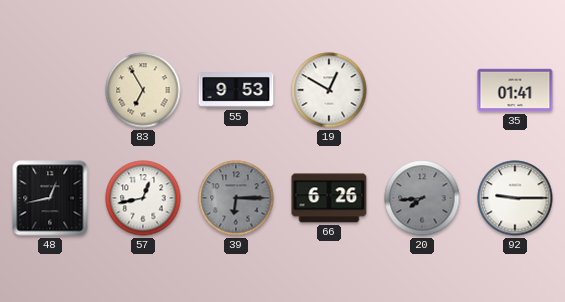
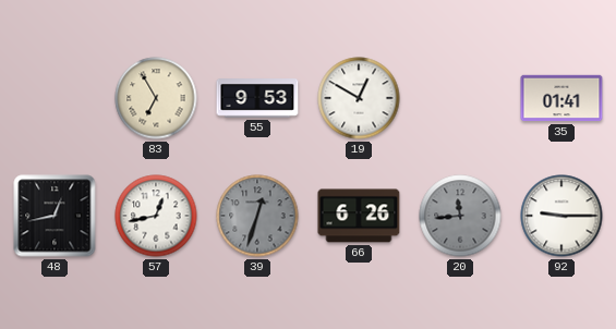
39: 6:15 -> 12:33 (257, 216)
20: 7:44 -> 11:44 (460, 216)
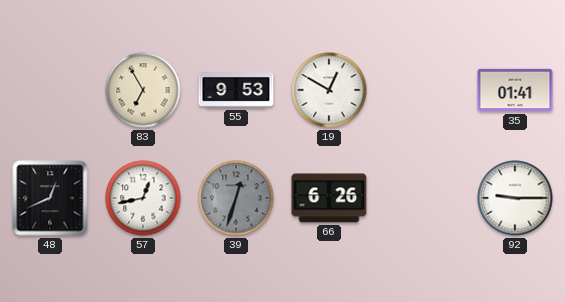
48: 12:43 -> 12:41 (50, 198)
20: 11:44 -> none (460, 216)
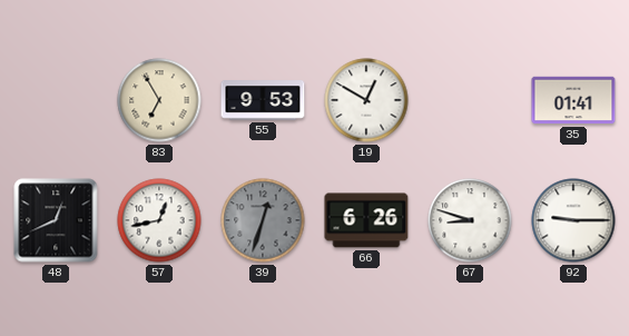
67: none -> 8:48 (470, 220)
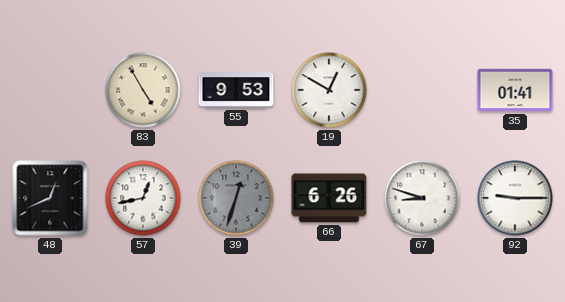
83: 6:55 -> 4:55 (143, 90)
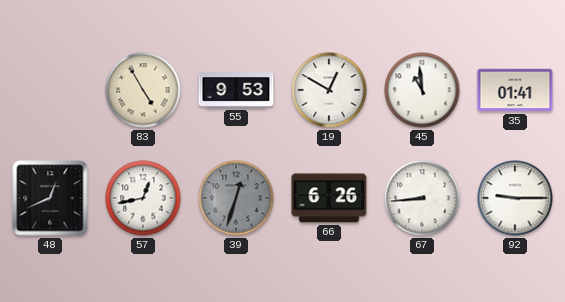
45: none -> 10:59 (422, 90)
67: 8:48 -> 8:44 (422, 198)
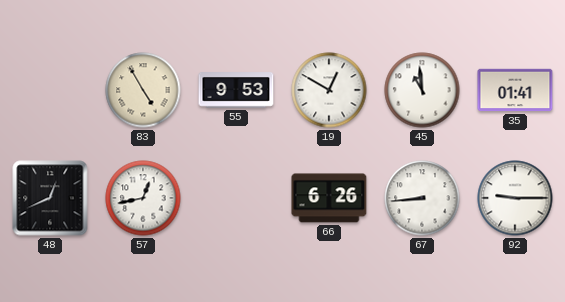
39: 12:33 -> none (236, 198)
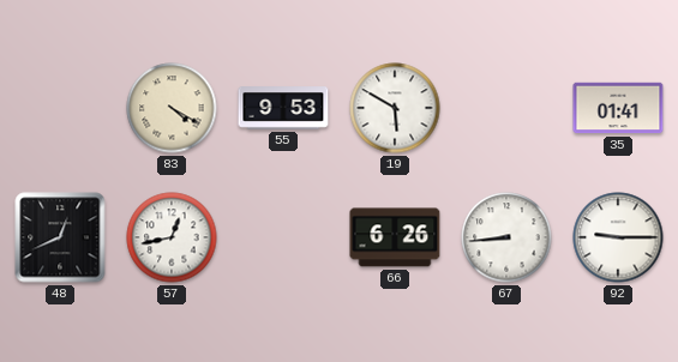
83: 4:55 -> 4:20 (172, 108)
19: 12:50 -> 5:50 (395, 108)
45: 10:59 -> none (422, 90)
